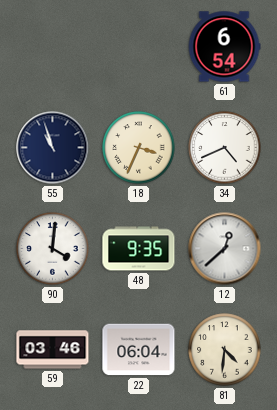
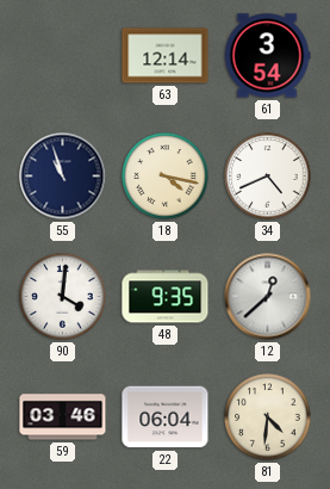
63: none -> 12:14 (166, 56)
61: 6:54 -> 3:54 (267, 56)
18: 3:34 -> 4:17 (166, 177)
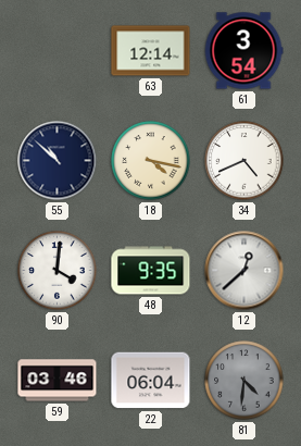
55: 10:57 -> 10:52 (58, 161)
81 dial: cream -> grey (244, 381)
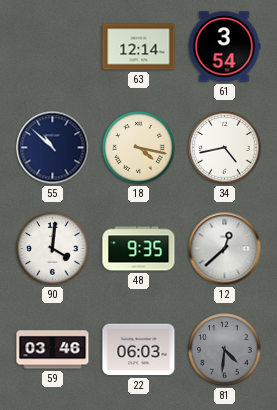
34: 4:41 -> 4:43 (225, 148)
22: 06:04 -> 06:03 (139, 350)
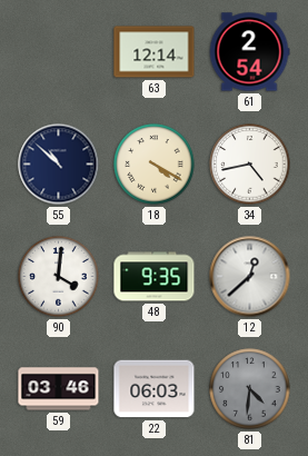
61: 3:54 -> 2:54 (249, 52)
18: 4:17 -> 4:20 (155, 165)
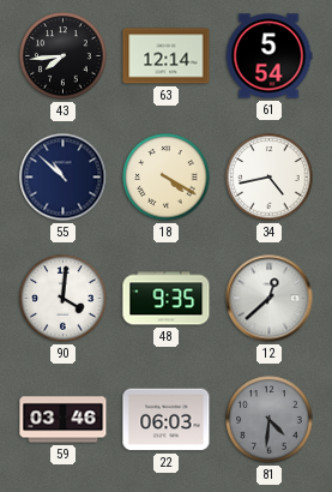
43: none -> 7:44 (64, 56)
61: 2:54 -> 5:54 (268, 56)
